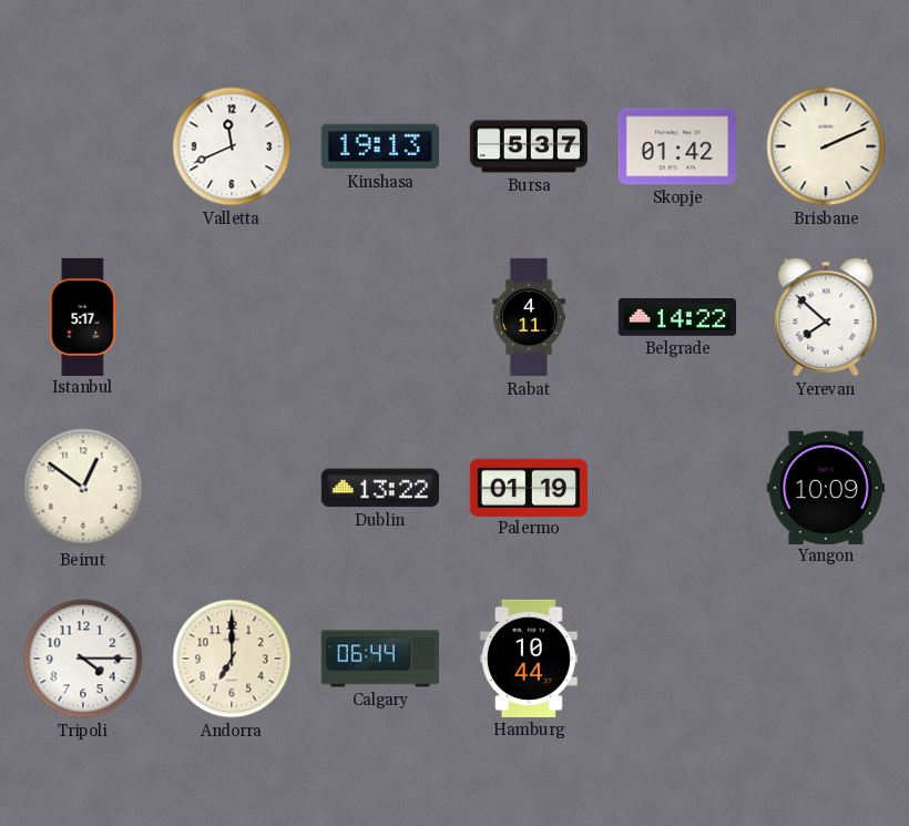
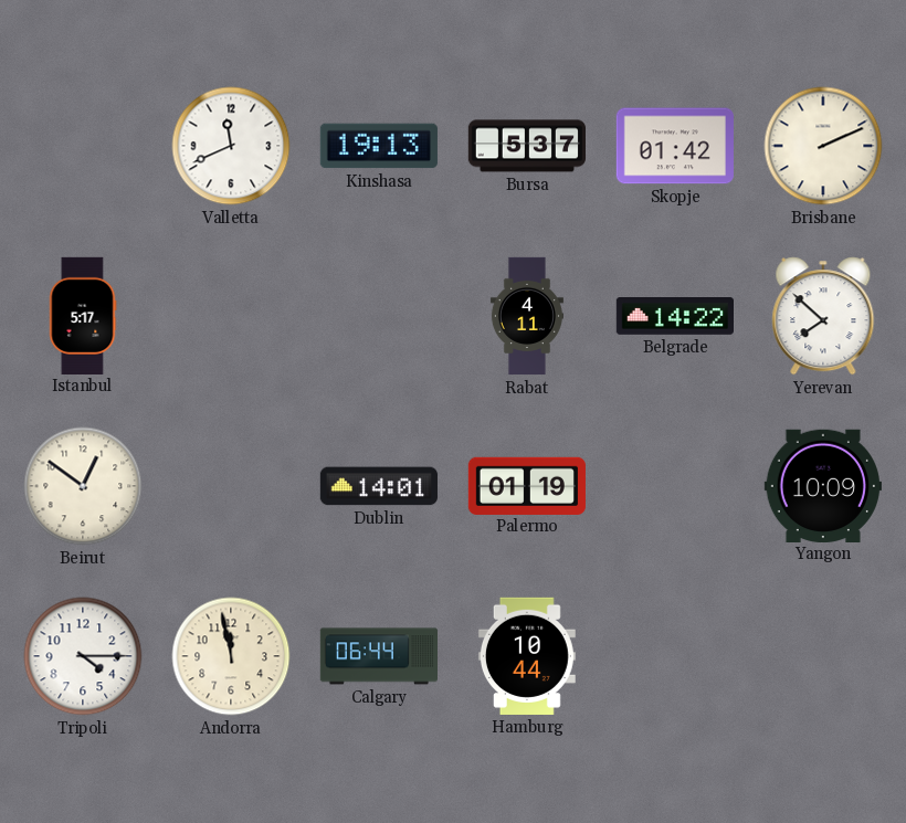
Dublin: 13:22 -> 14:01 (379, 486)
Andorra: 7:00 -> 11:58 (231, 656)
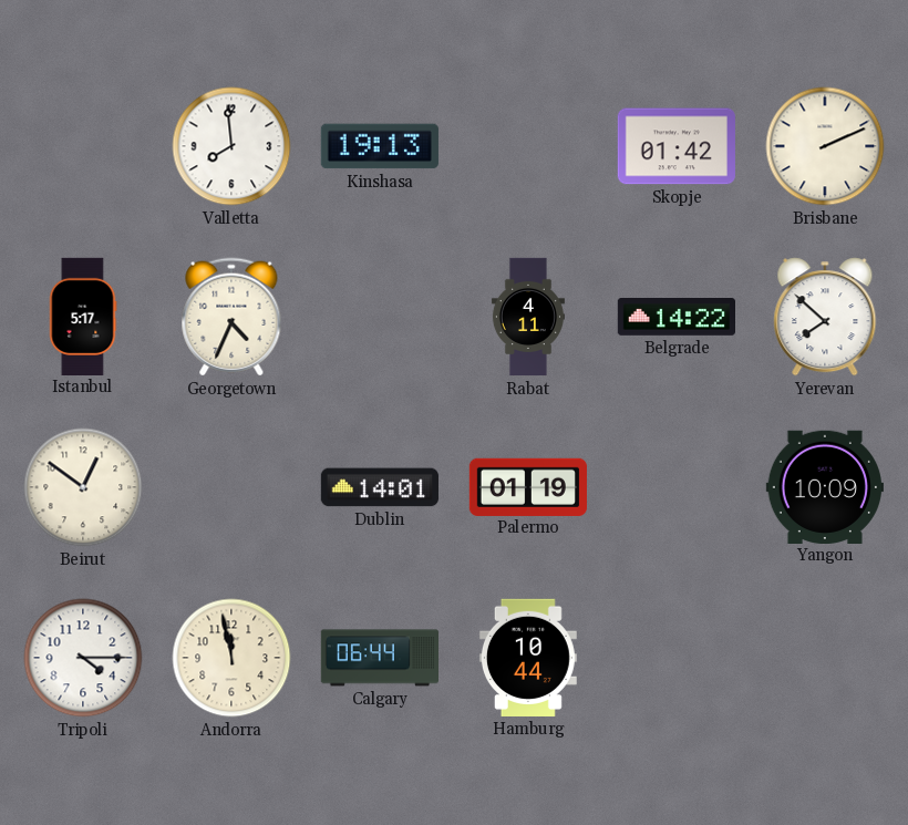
Valletta: 11:41 -> 7:59 (231, 146)
Bursa: 5:37 -> none (526, 146)
Georgetown: none -> 4:34 (231, 317)
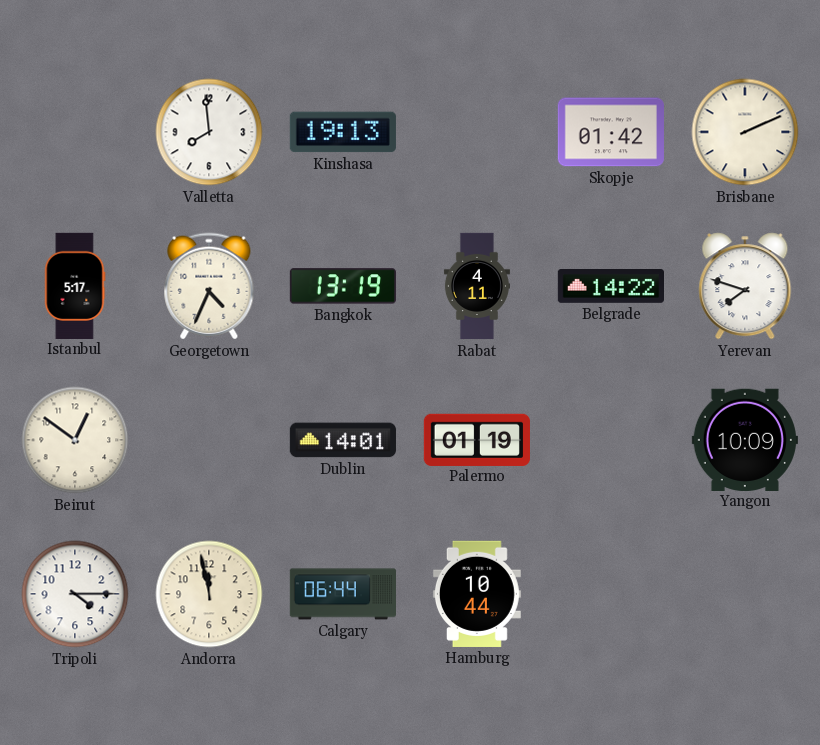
Bangkok: none -> 13:19 (343, 286)
Yerevan: 7:52 -> 7:48 (745, 286)
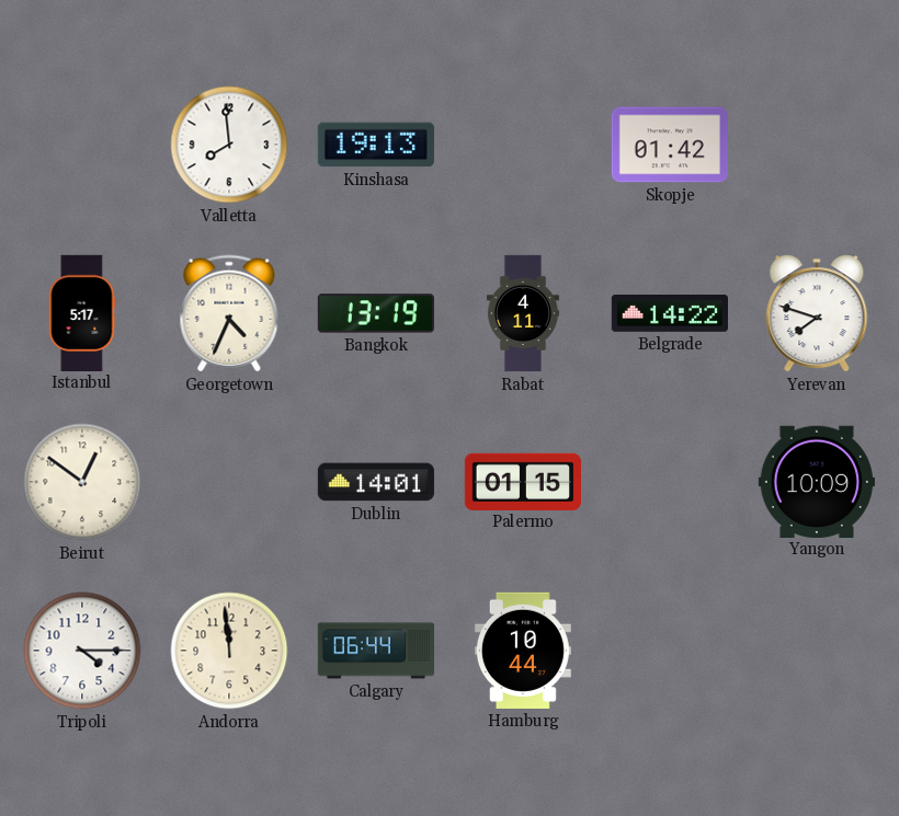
Brisbane: 2:11 -> none (745, 132)
Palermo: 01:19 -> 01:15 (523, 481)
Andorra: 11:58 -> 11:59 (229, 651)
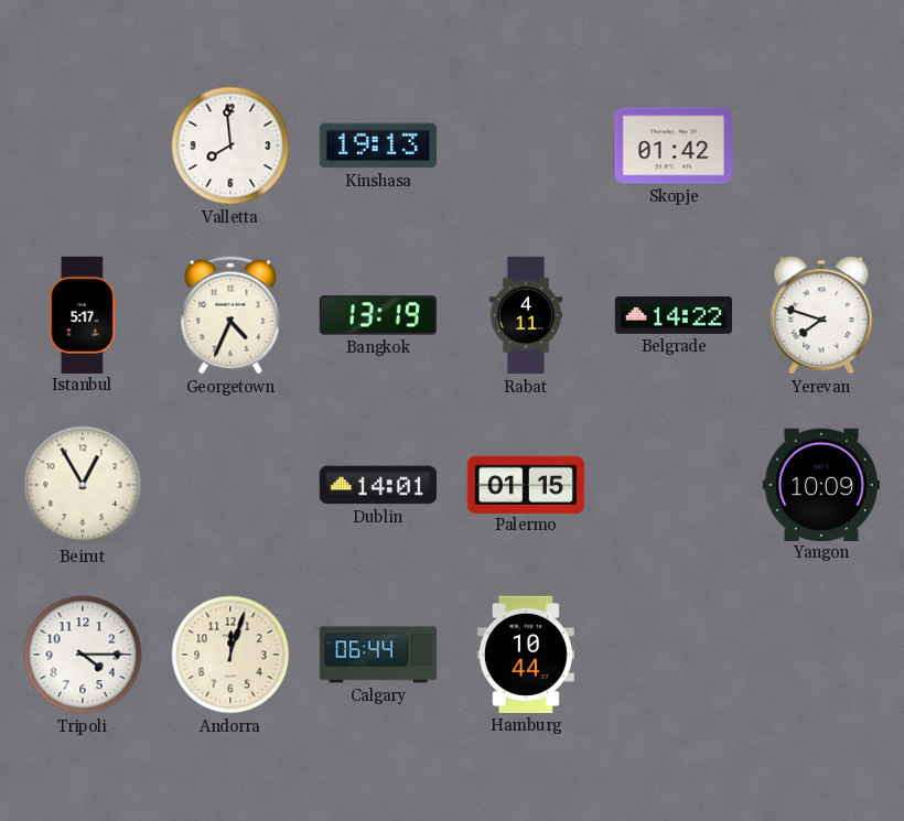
Beirut: 12:51 -> 12:55 (83, 485)
Andorra: 11:59 -> 12:03 (230, 655)
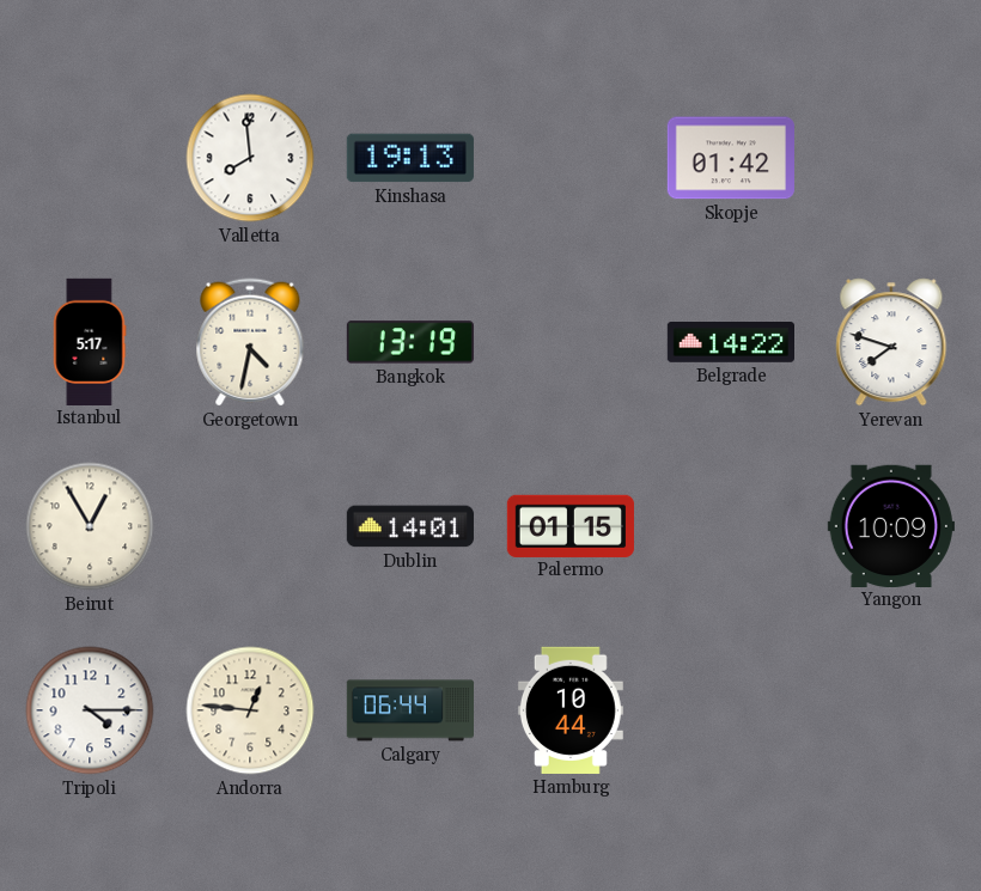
Georgetown: 4:34 -> 4:32 (250, 342)
Rabat: 4:11 -> none (526, 315)
Andorra: 12:03 -> 12:46 (250, 710)
